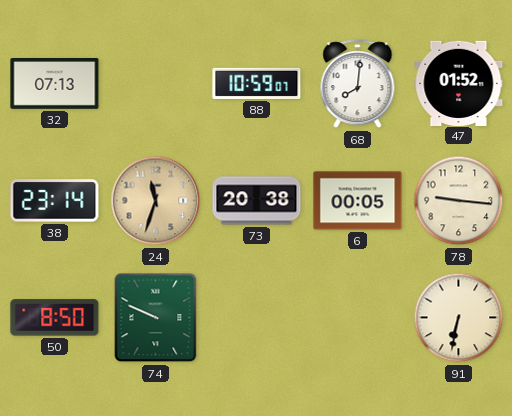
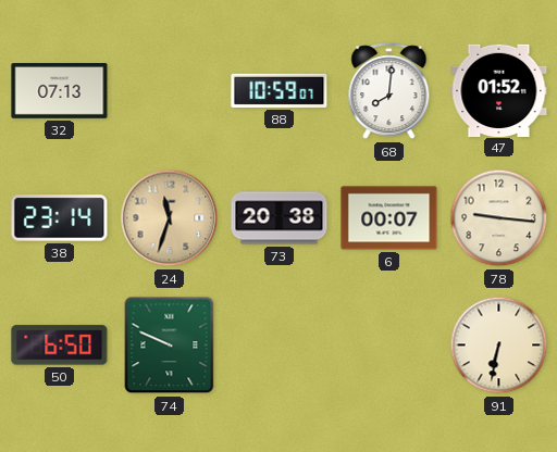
6: 00:05 -> 00:07 (389, 218)
50: 8:50 -> 6:50 (60, 346)
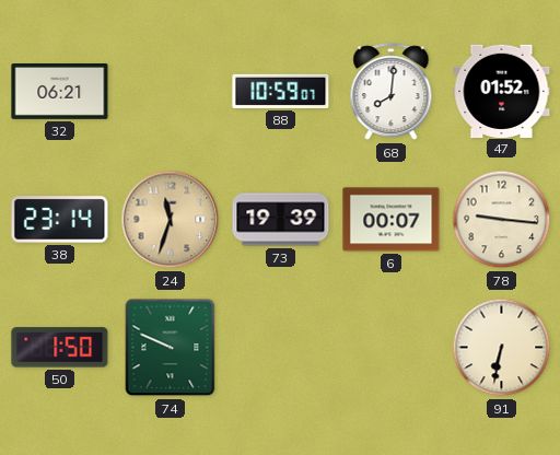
32: 07:13 -> 06:21 (60, 92)
73: 20:38 -> 19:39 (281, 220)
50: 6:50 -> 1:50 (60, 348)
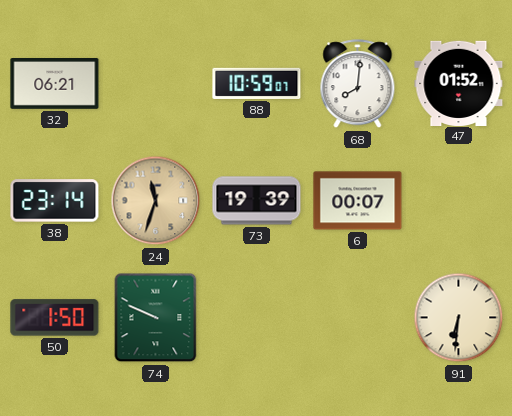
78: 9:16 -> none (502, 220)
91: 6:32 -> 6:31 (459, 318)
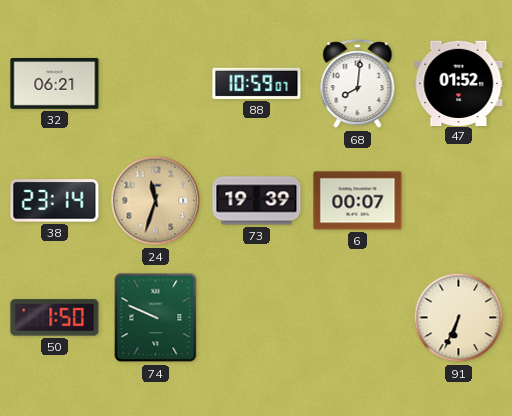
91: 6:31 -> 6:34 (459, 318)
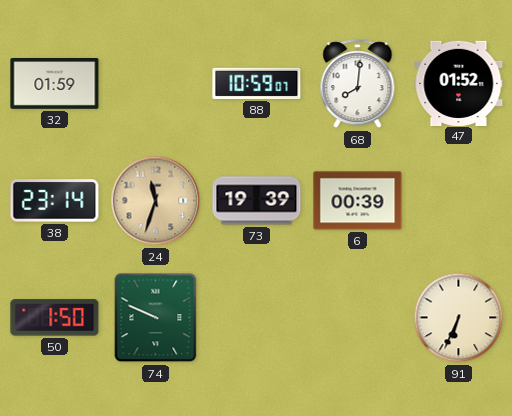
32: 06:21 -> 01:59 (55, 84)
6: 00:07 -> 00:39 (358, 201)
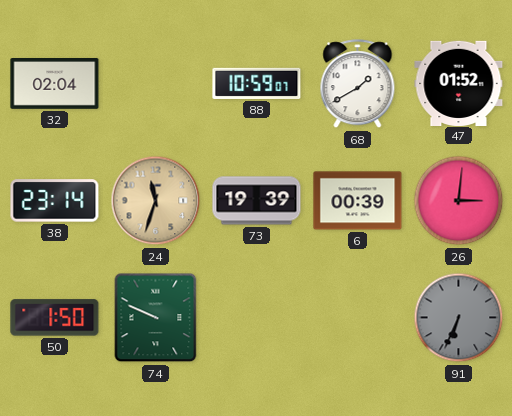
32: 01:59 -> 02:04 (55, 84)
68: 8:01 -> 1:40 (358, 84)
26: none -> 3:01 (459, 201)
91 dial: cream -> grey (459, 318)
